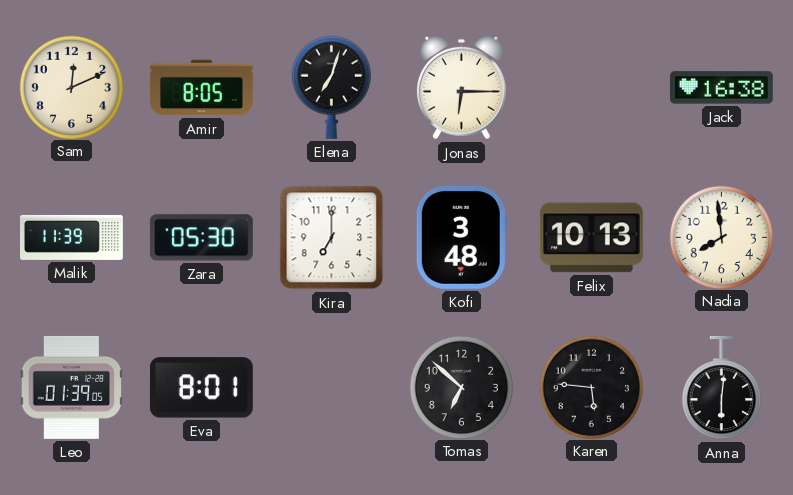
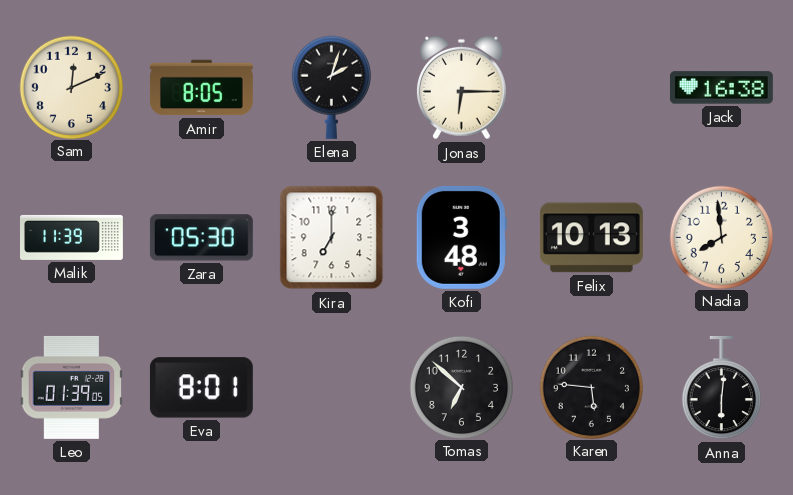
Elena: 7:03 -> 2:03 (331, 87)
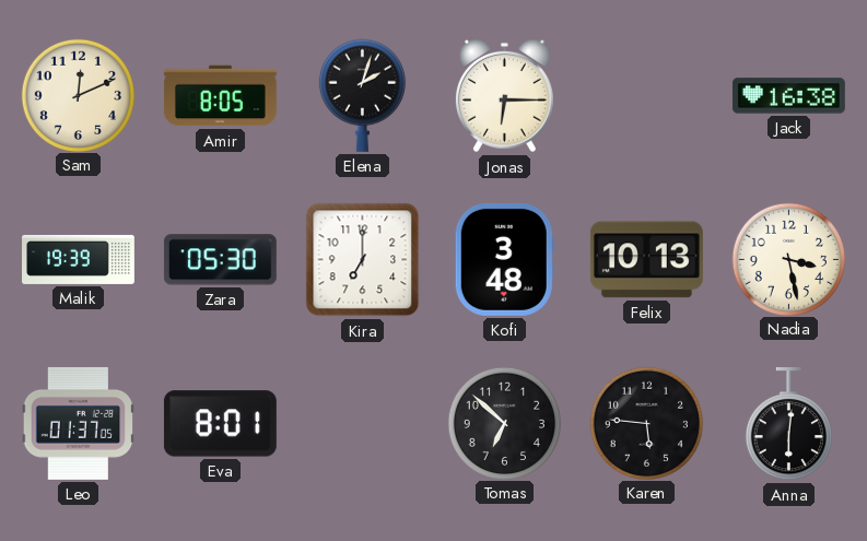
Malik: 11:39 -> 19:39 (79, 259)
Nadia: 7:59 -> 3:28 (788, 259)
Leo: 01:39 -> 01:37 (79, 423)
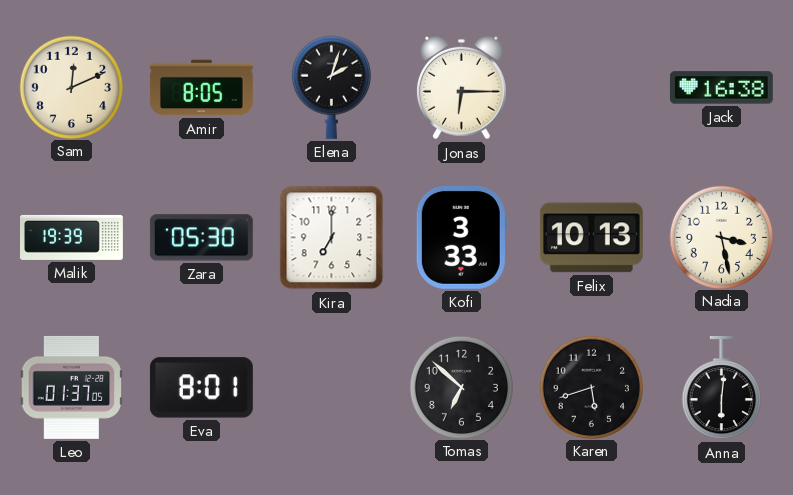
Kofi: 3:48 -> 3:33 (461, 237)
Karen: 5:46 -> 5:42 (591, 387)
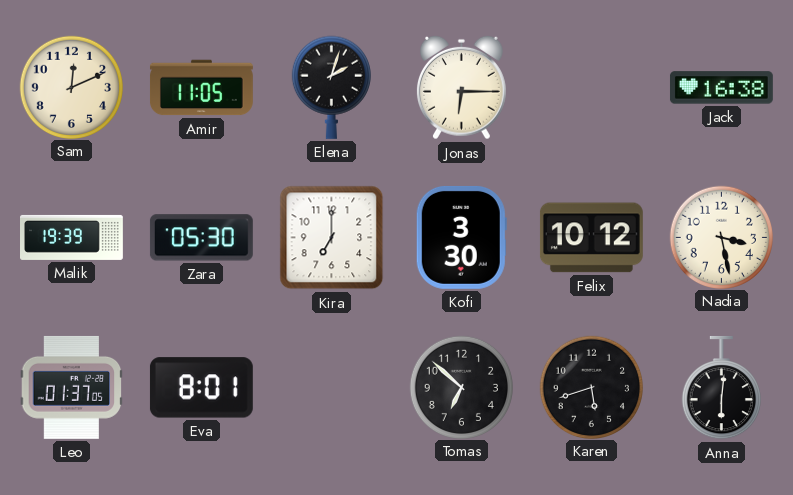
Amir: 8:05 -> 11:05 (201, 88)
Kofi: 3:33 -> 3:30 (461, 237)
Felix: 10:13 -> 10:12 (591, 238)
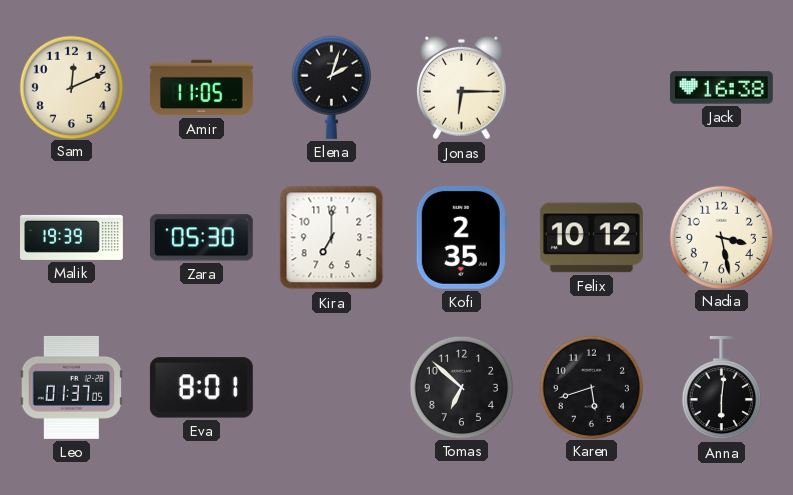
Kofi: 3:30 -> 2:35 (461, 237)
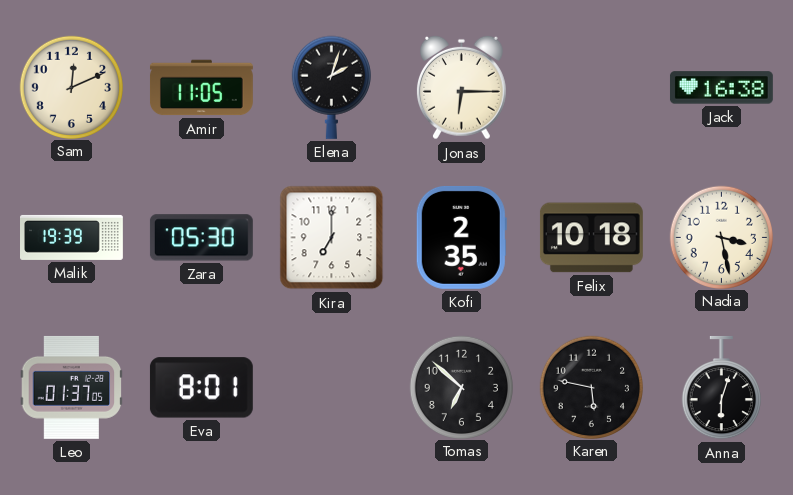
Felix: 10:12 -> 10:18 (591, 238)
Karen: 5:42 -> 5:47 (591, 387)
Anna: 6:01 -> 6:03 (721, 388)
